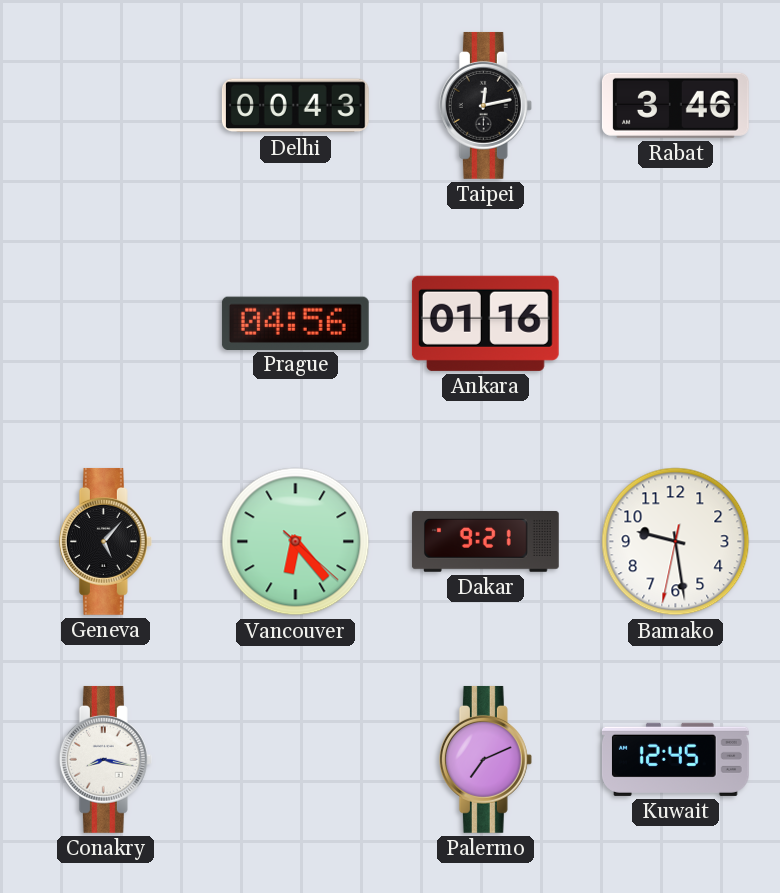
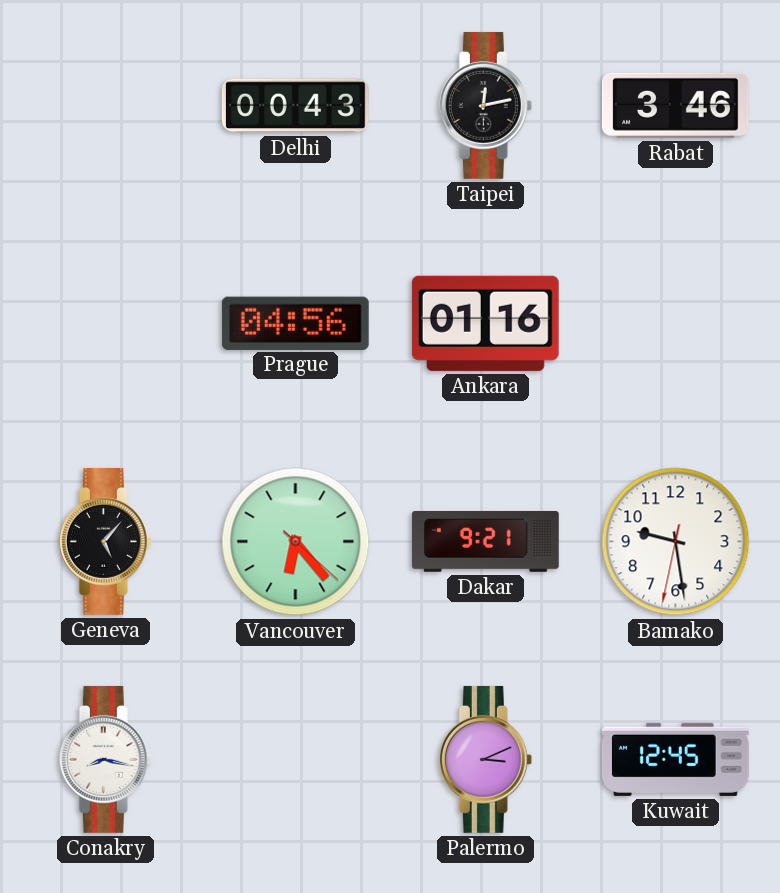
Palermo: 7:11 -> 3:11 (485, 759)
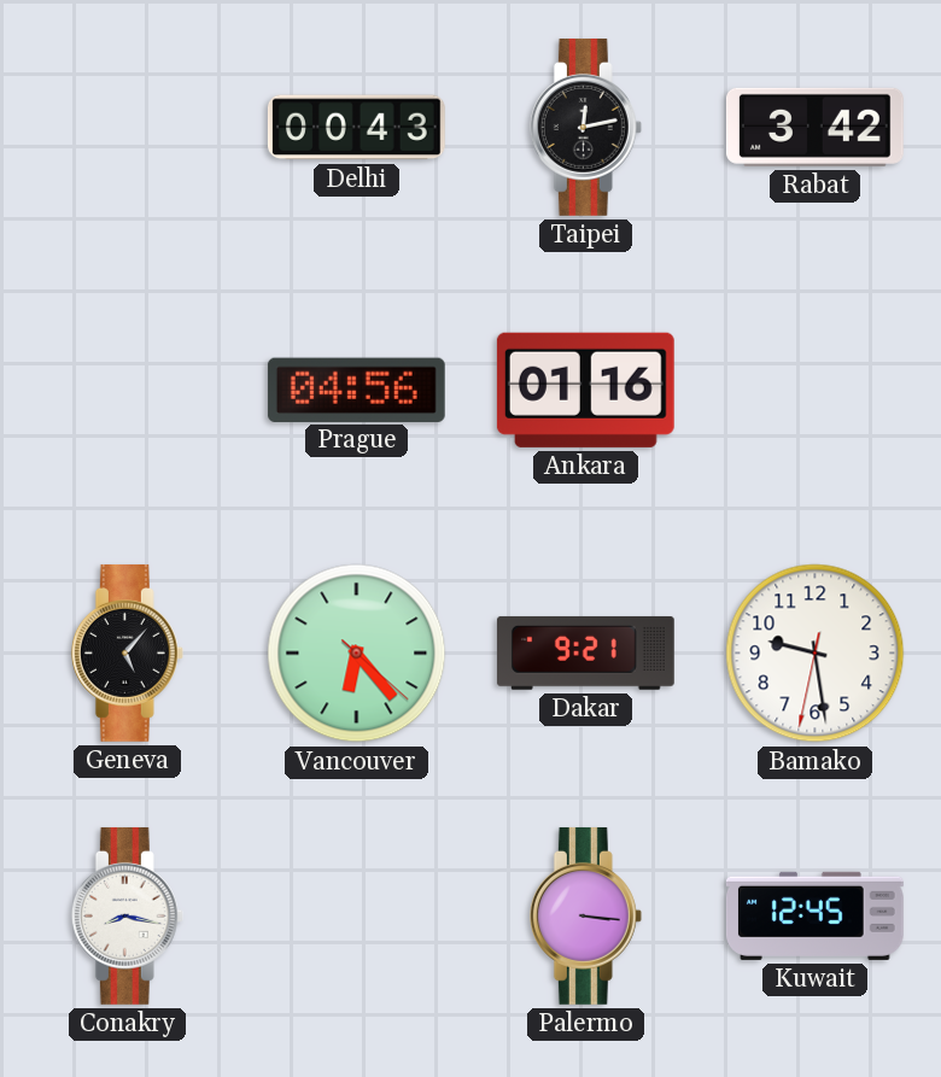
Rabat: 3:46 -> 3:42 (814, 127)
Palermo: 3:11 -> 3:16 (585, 915)
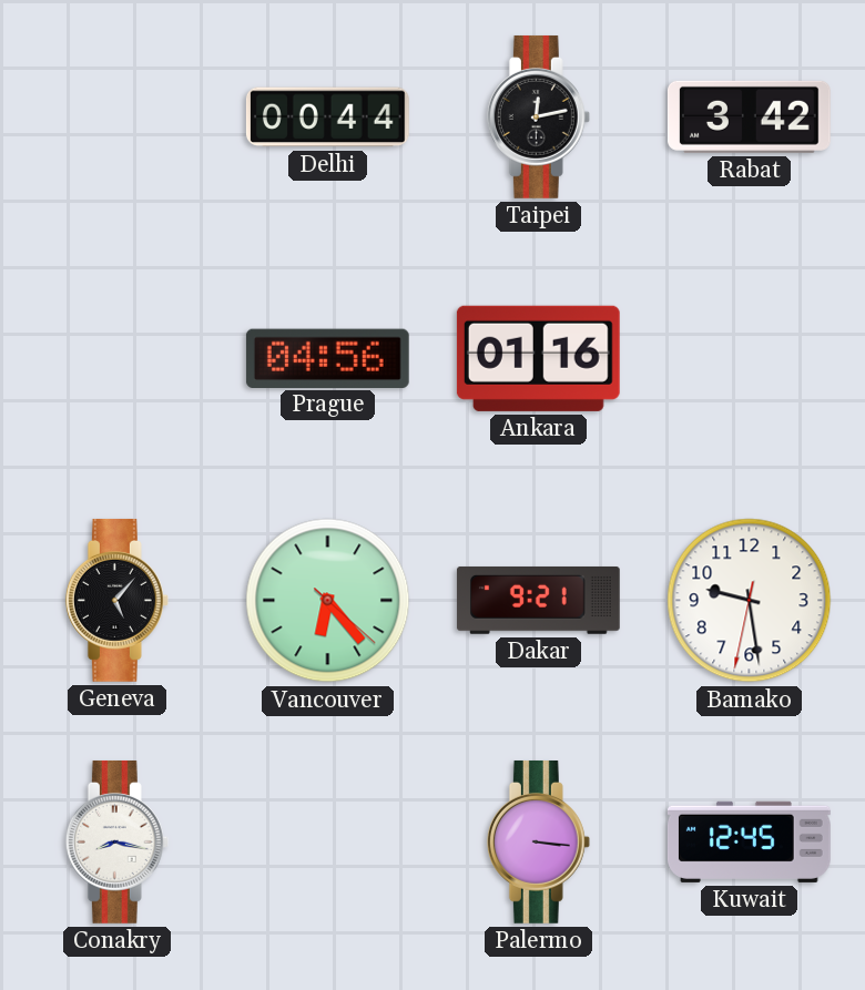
Delhi: 00:43 -> 00:44 (327, 118)
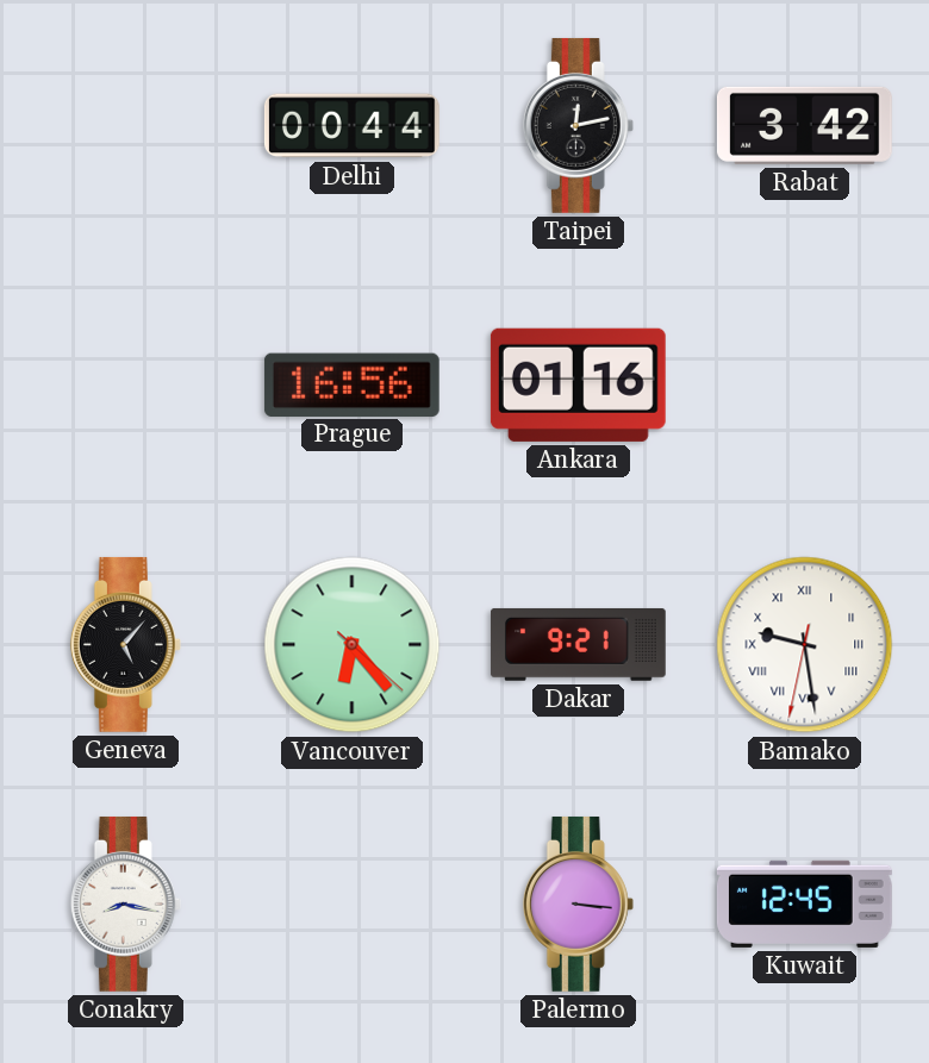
Prague: 04:56 -> 16:56 (351, 384)
Bamako numerals: Arabic -> Roman (805, 645)
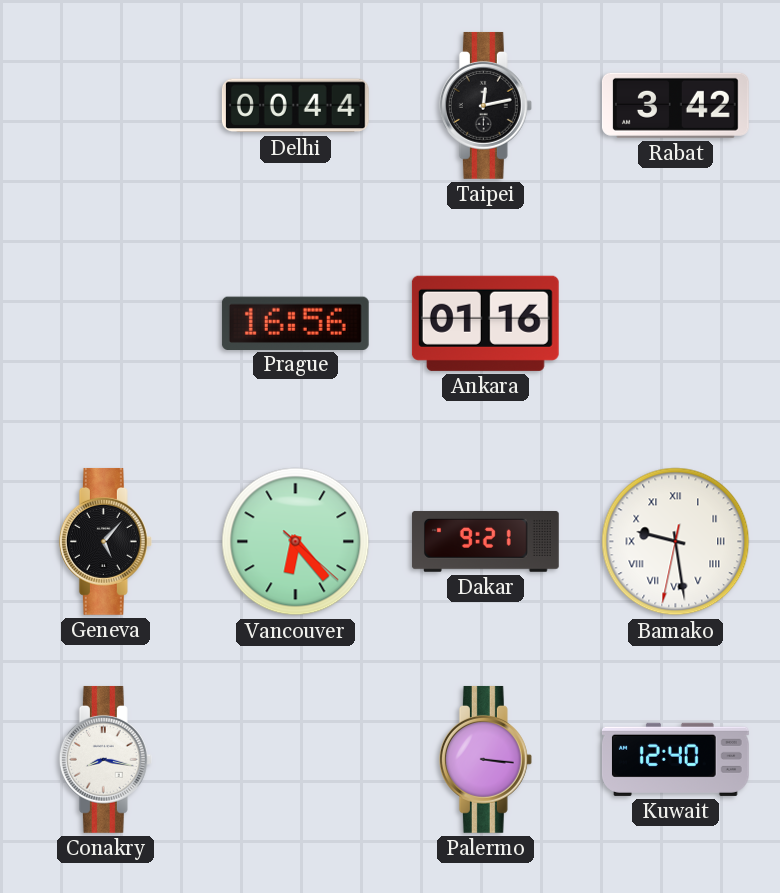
Kuwait: 12:45 -> 12:40 (675, 759)
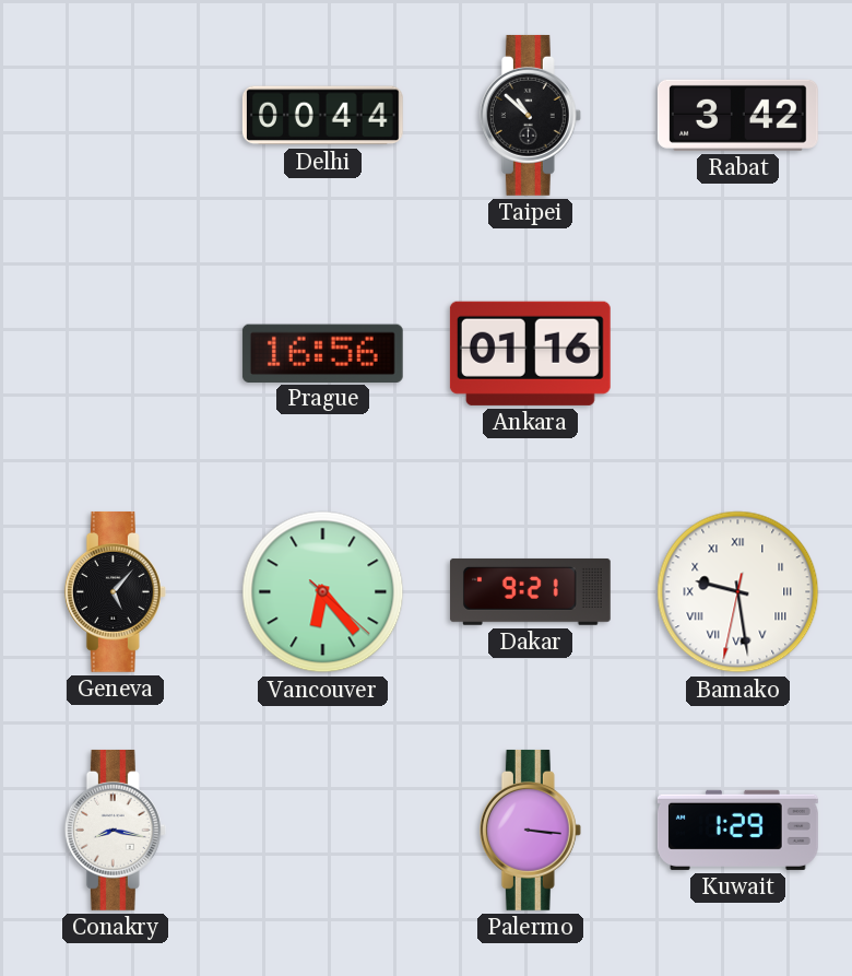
Taipei: 12:13 -> 10:52 (530, 115)
Kuwait: 12:40 -> 1:29 (737, 830)
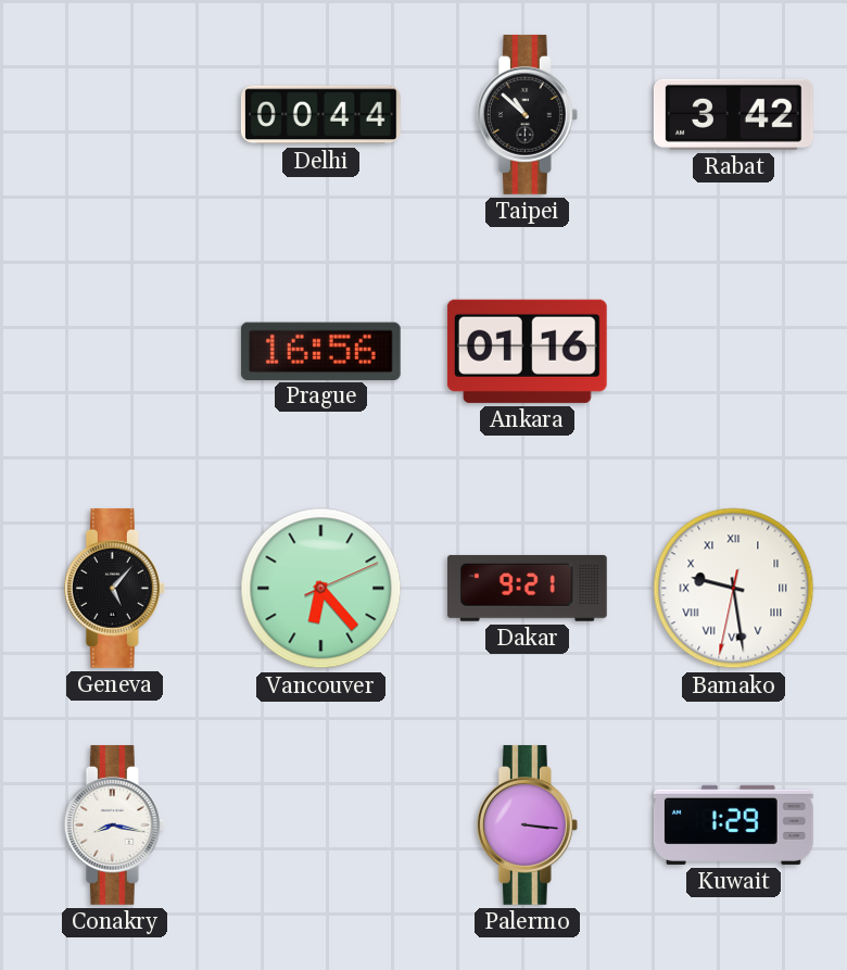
Vancouver: 6:23:22 -> 6:23:11 (321, 589)
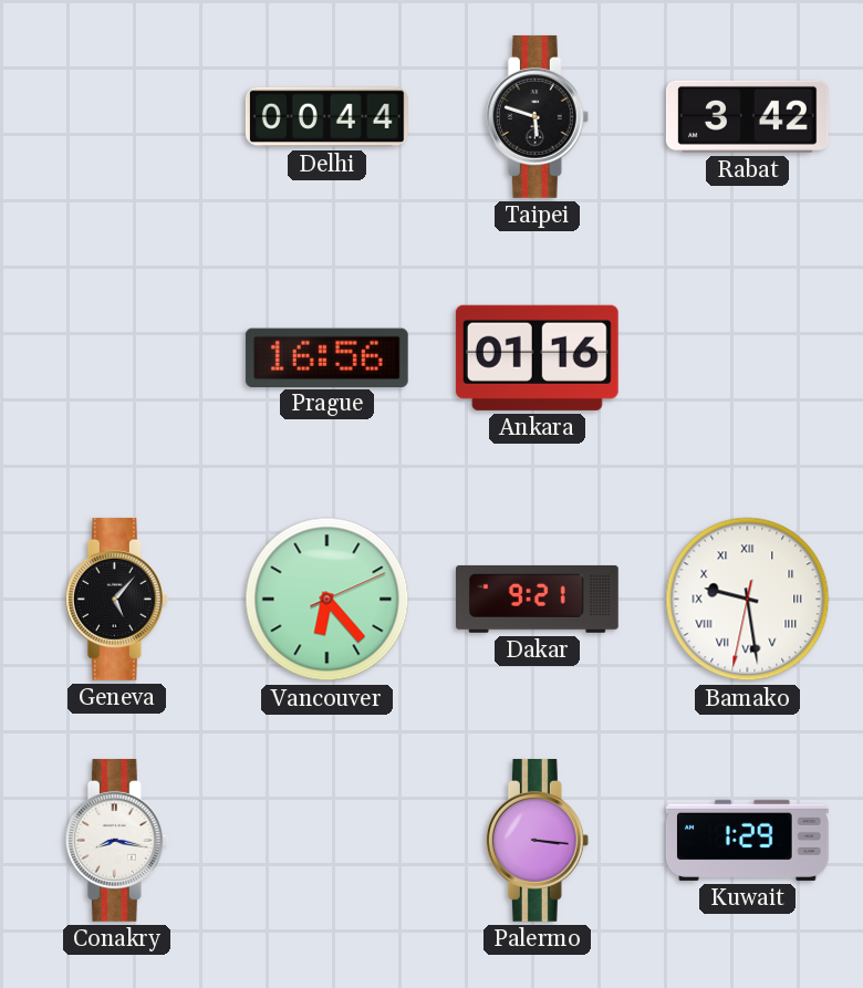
Taipei: 10:52 -> 5:48 (537, 116)
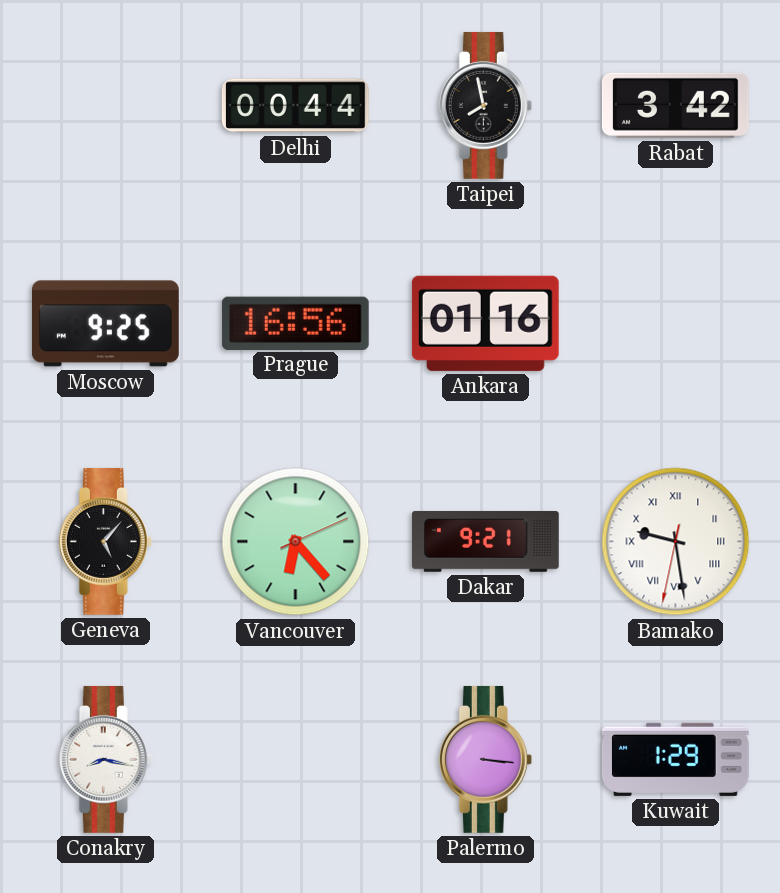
Taipei: 5:48 -> 7:58 (485, 105)
Moscow: none -> 9:25 (105, 324)
